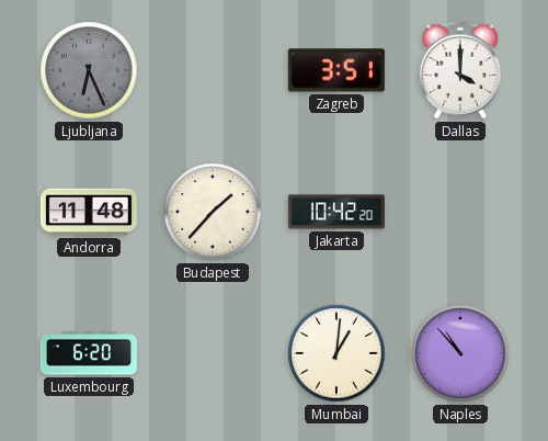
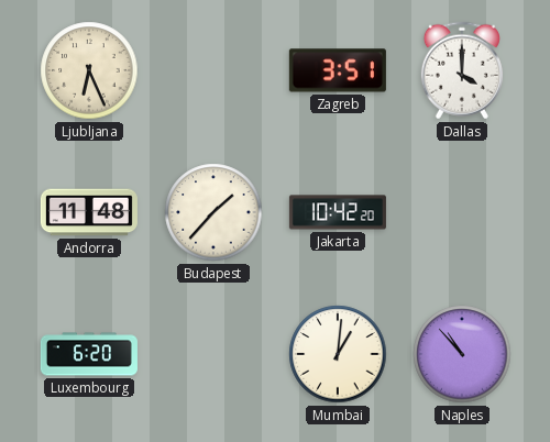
Ljubljana dial: grey -> cream (89, 70)
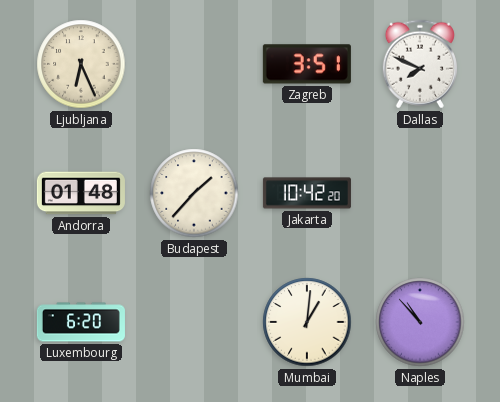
Dallas: 4:00 -> 7:49 (420, 64)
Andorra: 11:48 -> 01:48 (81, 193)
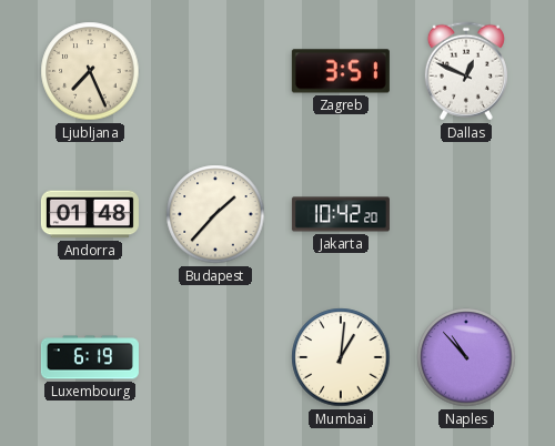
Ljubljana: 6:26 -> 7:26 (90, 71)
Dallas: 7:49 -> 12:49 (466, 71)
Luxembourg: 6:20 -> 6:19 (90, 357)
